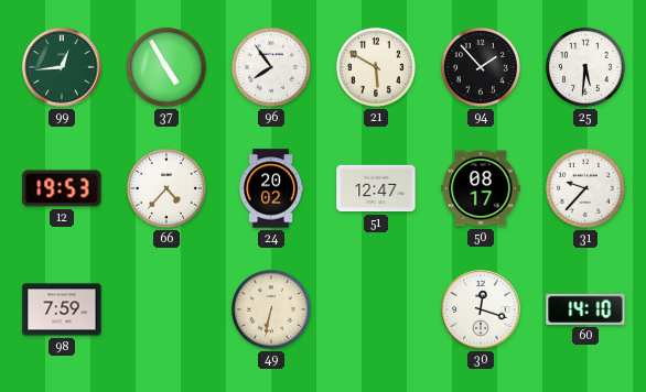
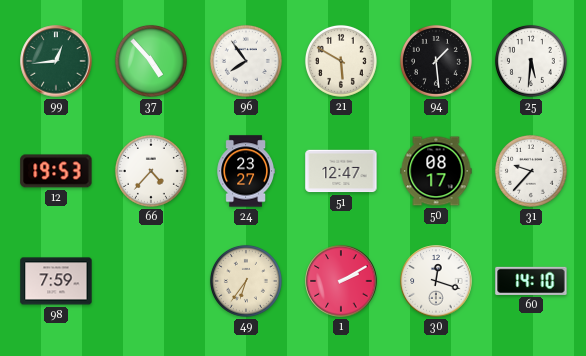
37: 4:55 -> 4:53 (151, 61)
94: 1:53 -> 1:29 (436, 61)
24: 20:02 -> 23:27 (245, 171)
49: 6:32 -> 6:36 (246, 281)
1: none -> 2:10 (341, 281)
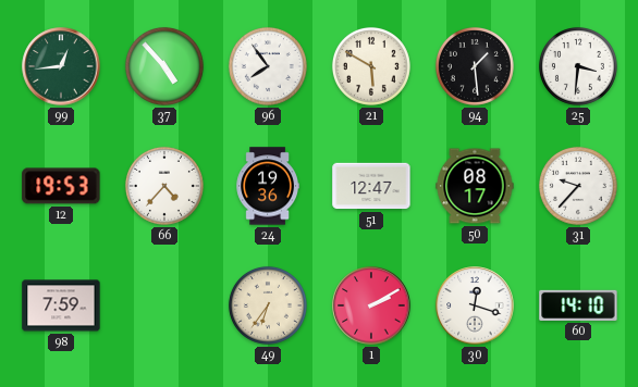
25: 5:31 -> 3:31 (578, 66)
24: 23:27 -> 19:36 (267, 186)
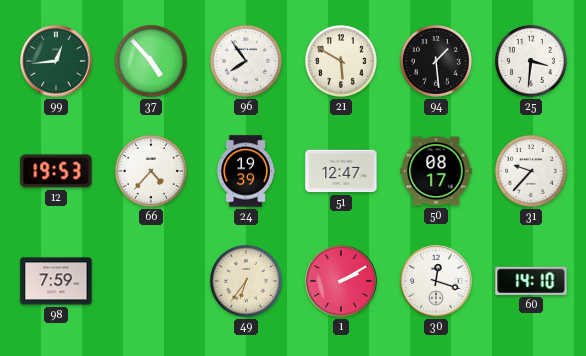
24: 19:36 -> 19:39 (245, 171)
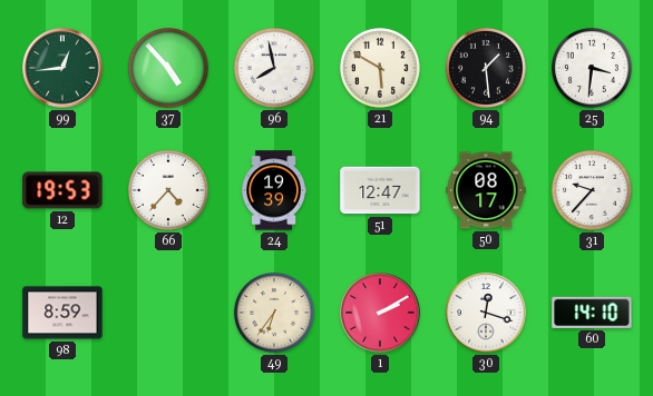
96: 7:54 -> 7:58 (274, 68)
98: 7:59 -> 8:59 (62, 313)
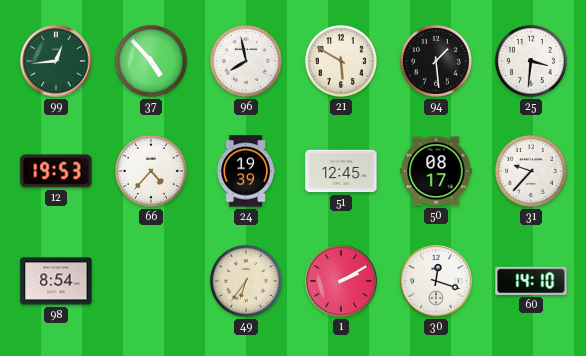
51: 12:47 -> 12:45 (341, 171)
98: 8:59 -> 8:54 (56, 281)
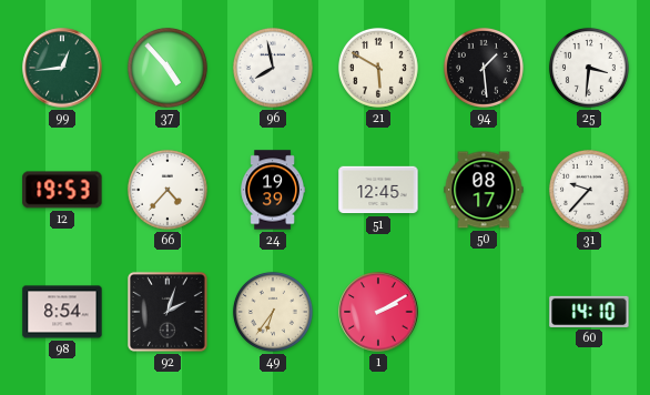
92: none -> 2:03 (167, 312)
30: 12:18 -> none (436, 281)
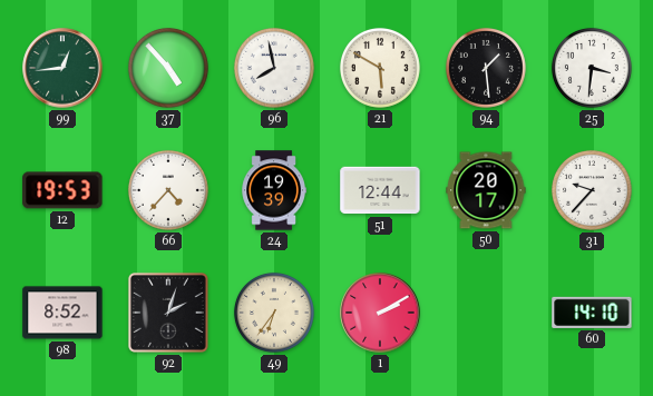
51: 12:45 -> 12:44 (380, 190)
50: 08:17 -> 20:17 (486, 190)
98: 8:54 -> 8:52 (62, 313)
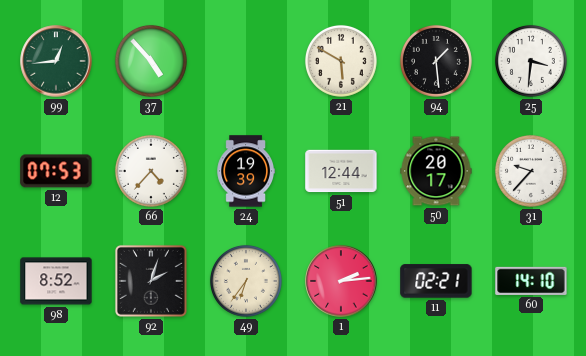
96: 7:58 -> none (274, 68)
12: 19:53 -> 07:53 (56, 171)
1: 2:10 -> 2:14 (341, 281)
11: none -> 02:21 (436, 281)
